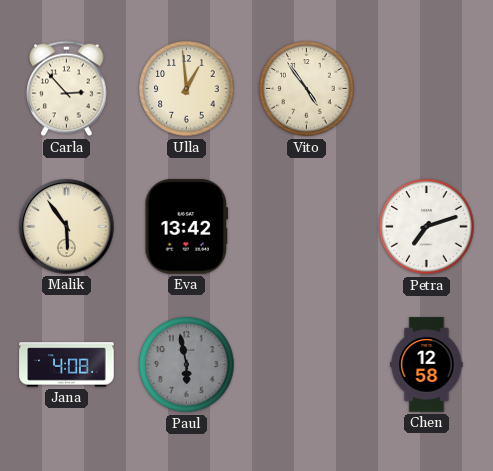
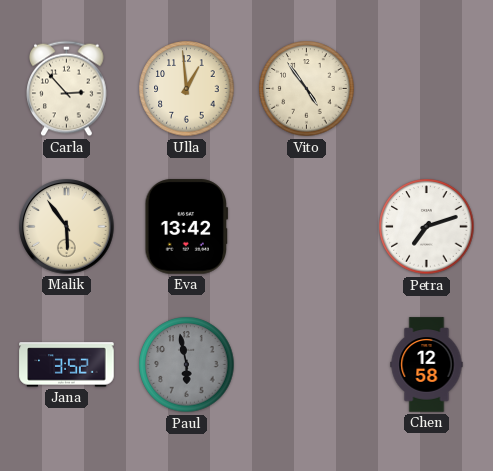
Jana: 4:08 -> 3:52 (67, 365)
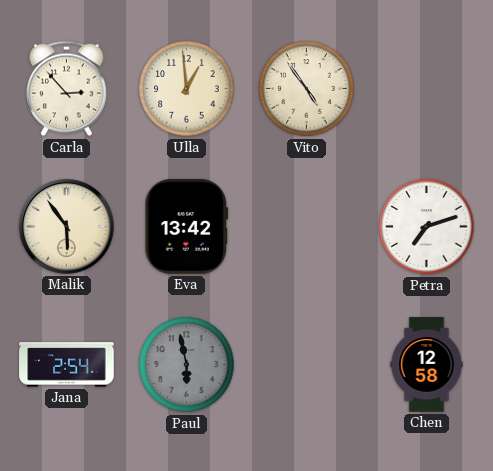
Jana: 3:52 -> 2:54 (67, 365)
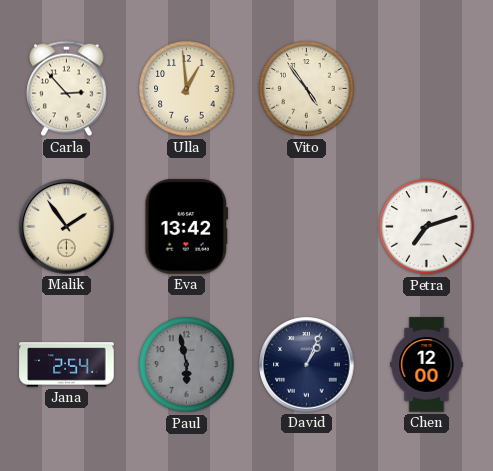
Malik: 5:54 -> 1:54 (67, 227)
David: none -> 1:04 (307, 365)
Chen: 12:58 -> 12:00 (427, 365)
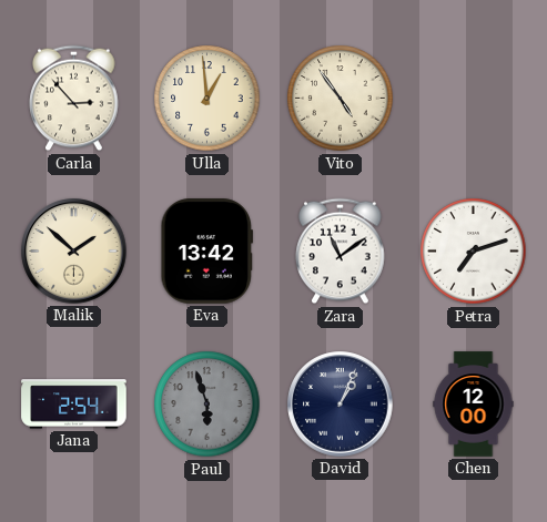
Malik: 1:54 -> 1:52 (74, 252)
Zara: none -> 11:09 (341, 252)
Paul: 5:58 -> 5:57 (207, 405)
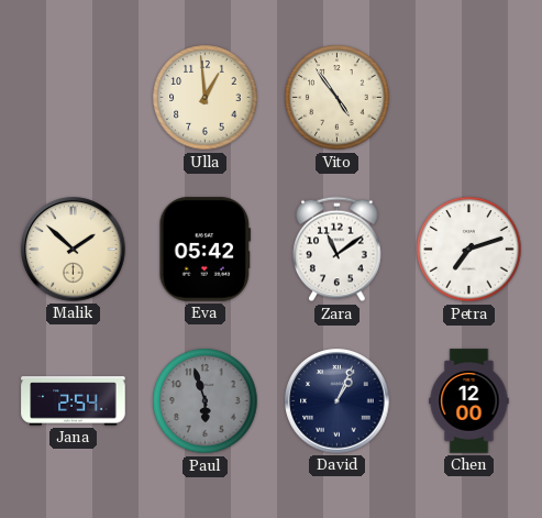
Carla: 2:53 -> none (74, 99)
Eva: 13:42 -> 05:42 (206, 250)
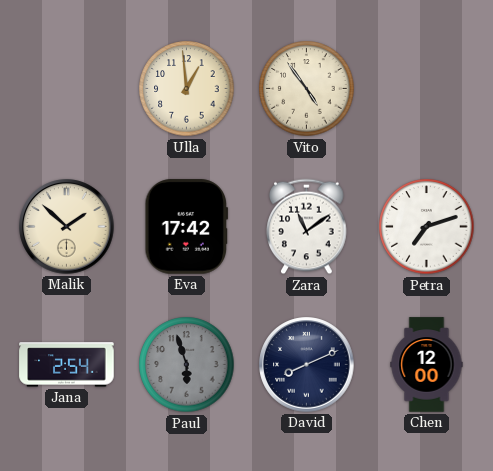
Eva: 05:42 -> 17:42 (187, 227)
David: 1:04 -> 8:11 (307, 365)
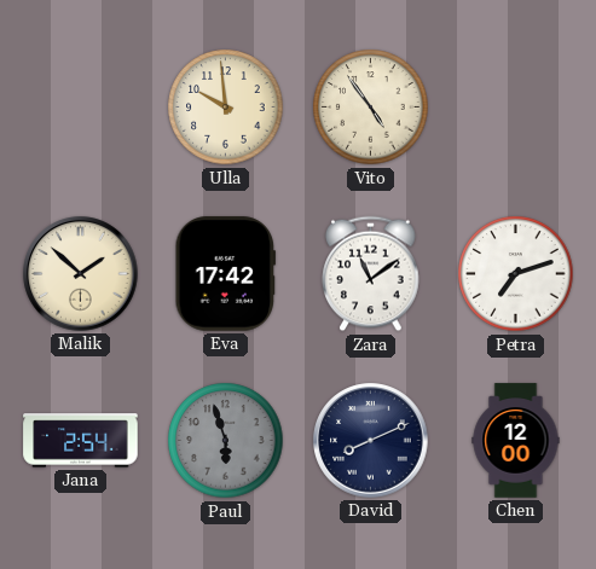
Ulla: 12:59 -> 9:59 (226, 108)
